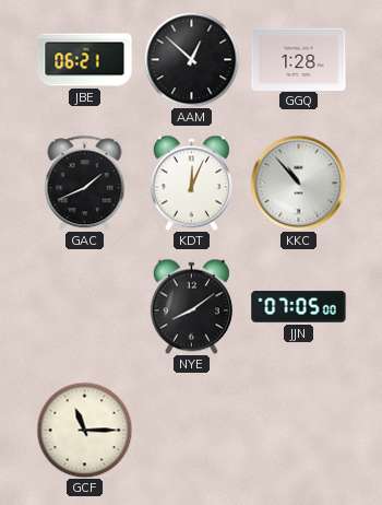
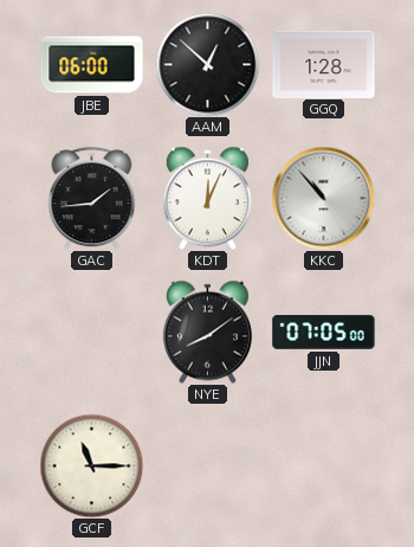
JBE: 06:21 -> 06:00 (92, 65)
GAC: 1:41 -> 1:44 (92, 198)
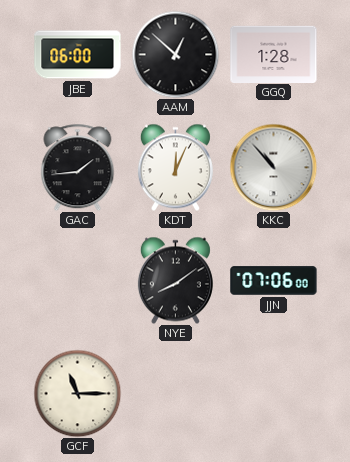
JJN: 07:05 -> 07:06 (274, 281)
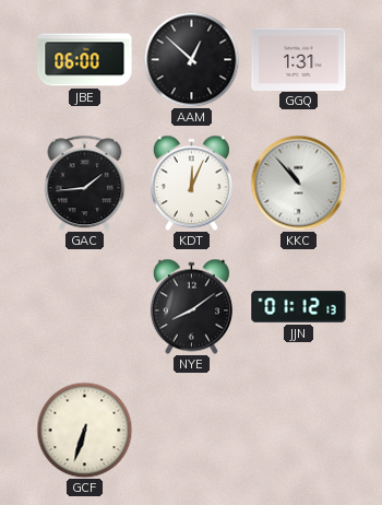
GGQ: 1:28 -> 1:31 (299, 59)
JJN: 07:06 -> 01:12 (299, 307)
GCF: 11:15 -> 6:33 (84, 430)
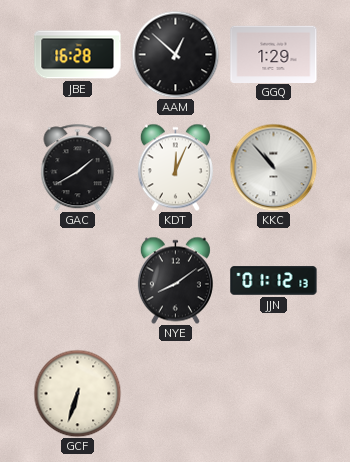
JBE: 06:00 -> 16:28 (78, 55)
GGQ: 1:31 -> 1:29 (274, 54)
GAC: 1:44 -> 1:40 (78, 167)
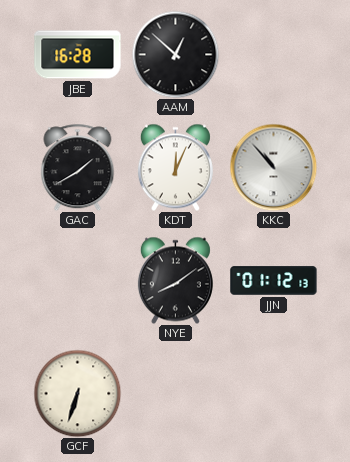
GGQ: 1:29 -> none (274, 54)
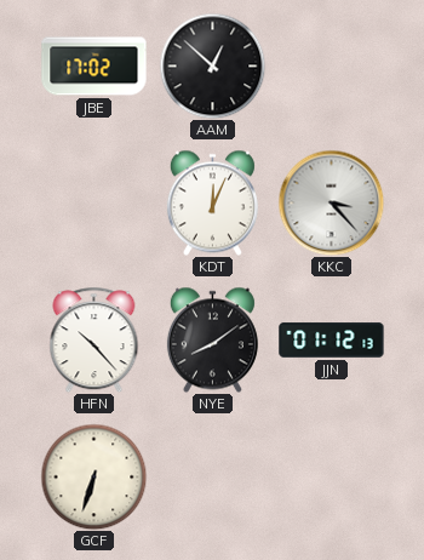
JBE: 16:28 -> 17:02 (94, 67)
GAC: 1:40 -> none (78, 167)
KKC: 10:53 -> 3:23 (331, 202)
HFN: none -> 10:23 (94, 339)
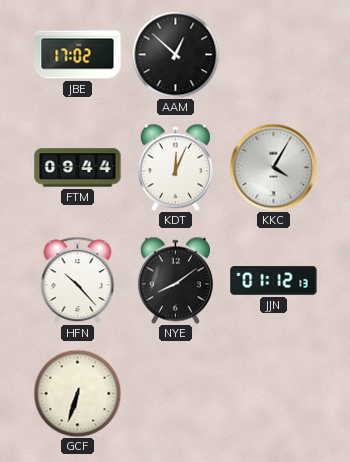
FTM: none -> 09:44 (78, 168)
KKC: 3:23 -> 4:05 (273, 167)
